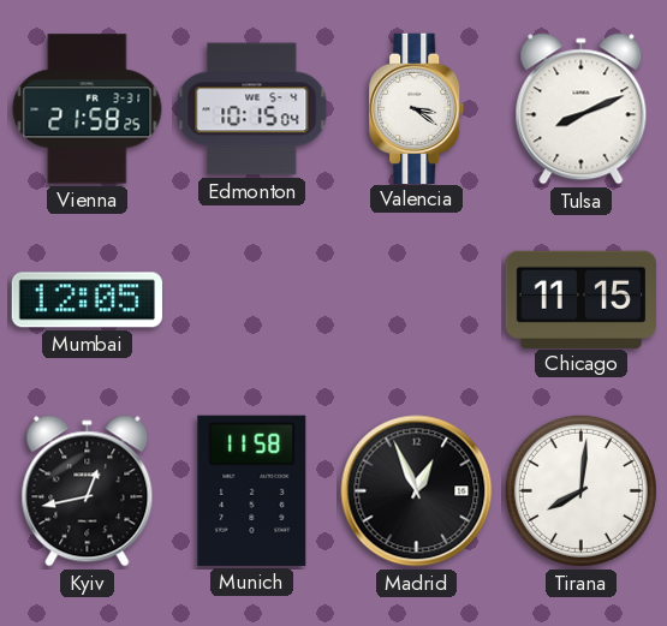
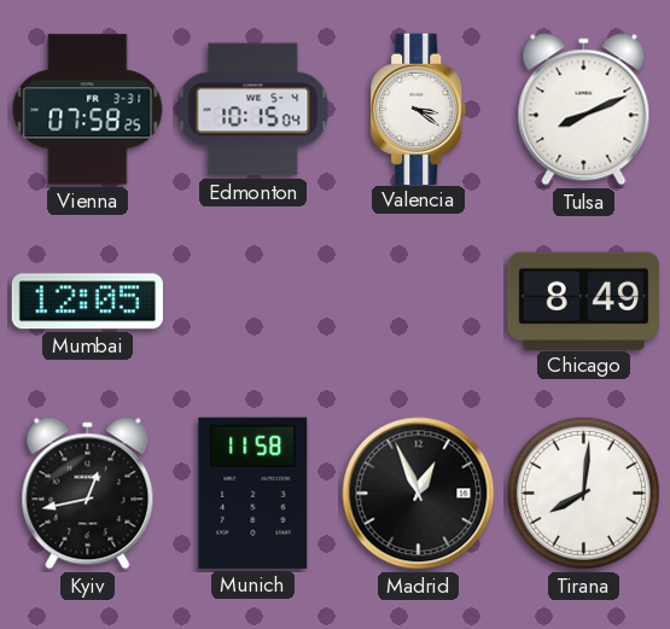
Vienna: 21:58 -> 07:58 (88, 110)
Chicago: 11:15 -> 8:49 (583, 301)
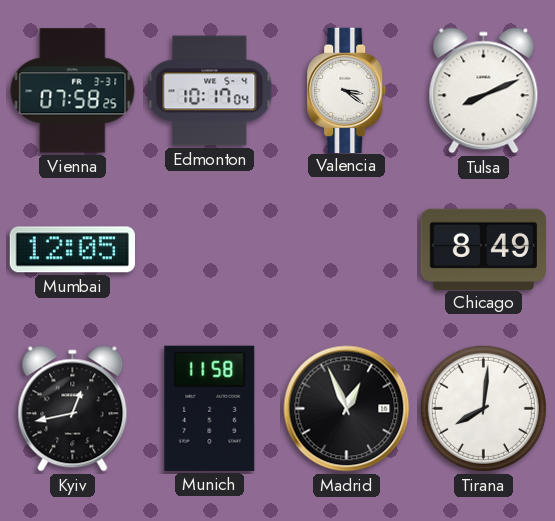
Edmonton: 10:15 -> 10:17 (210, 91)
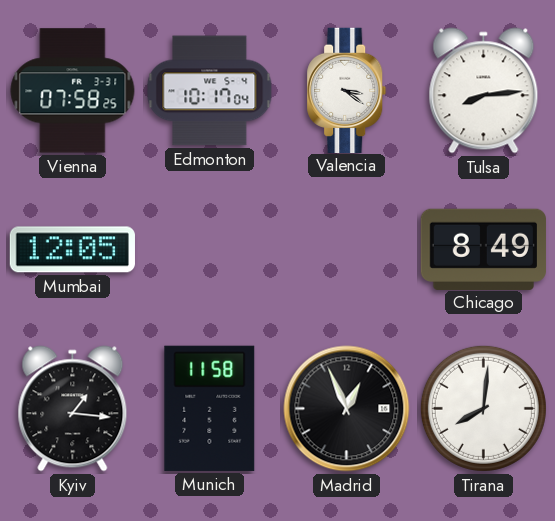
Tulsa: 8:11 -> 8:14 (484, 91)
Kyiv: 12:43 -> 1:16 (73, 409)
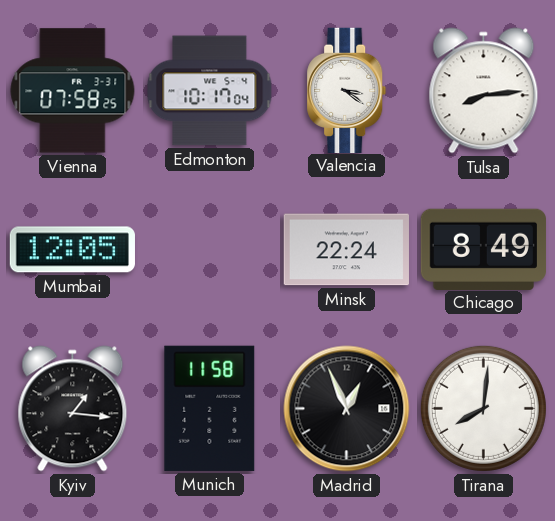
Minsk: none -> 22:24 (346, 250)
